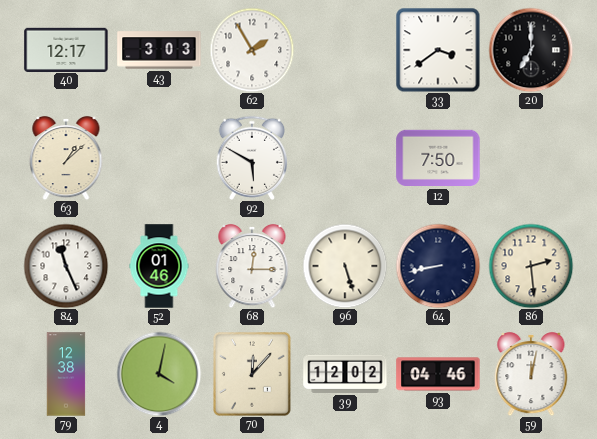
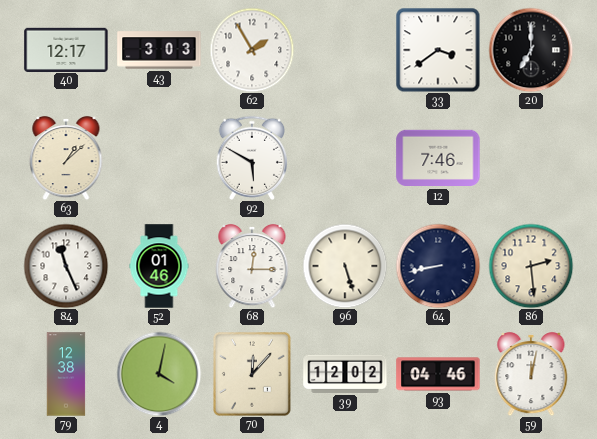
12: 7:50 -> 7:46 (438, 158)
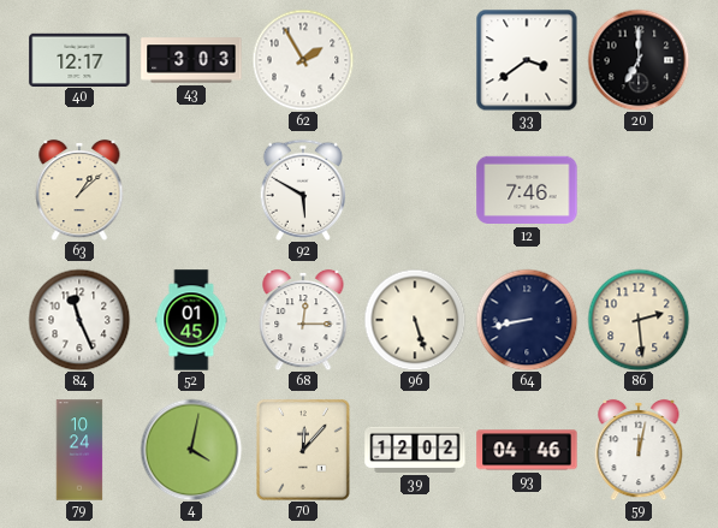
52: 01:46 -> 01:45 (191, 320)
79: 12:38 -> 10:24 (79, 450)
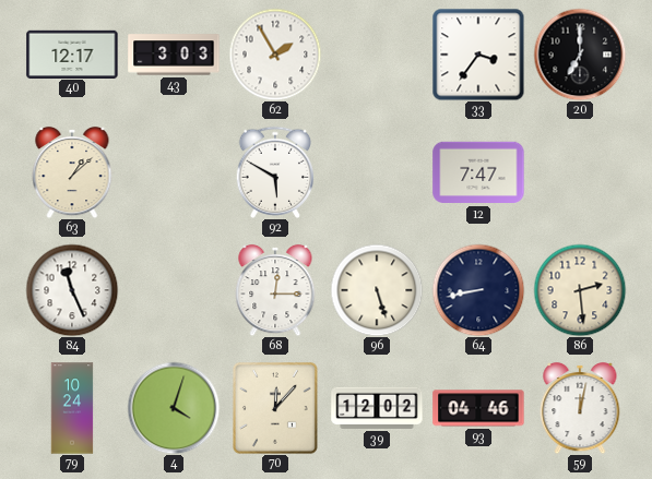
33: 3:39 -> 3:36 (478, 55)
12: 7:46 -> 7:47 (478, 172)
52: 01:45 -> none (191, 320)
4: 4:02 -> 4:03 (174, 408)
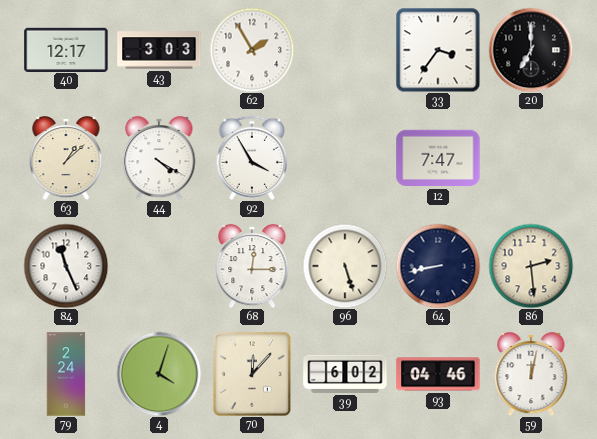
44: none -> 4:20 (159, 158)
92: 5:50 -> 3:55 (251, 158)
79: 10:24 -> 2:24 (66, 374)
39: 12:02 -> 6:02 (345, 374)
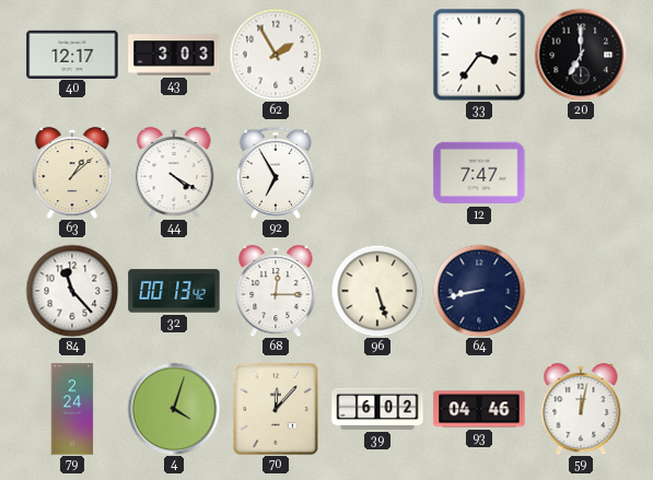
92: 3:55 -> 6:55 (275, 173)
84: 11:26 -> 11:23 (72, 291)
32: none -> 00:13 (174, 291)
86: 2:29 -> none (531, 266)
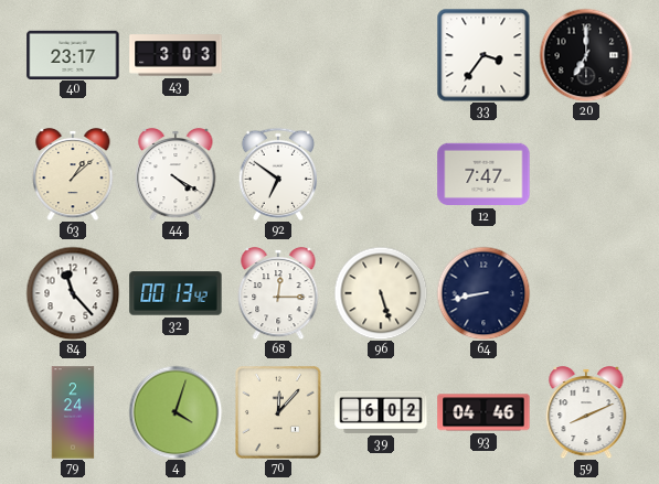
40: 12:17 -> 23:17 (73, 54)
62: 1:55 -> none (276, 55)
92: 6:55 -> 6:51 (277, 174)
59: 12:02 -> 8:11 (586, 412)
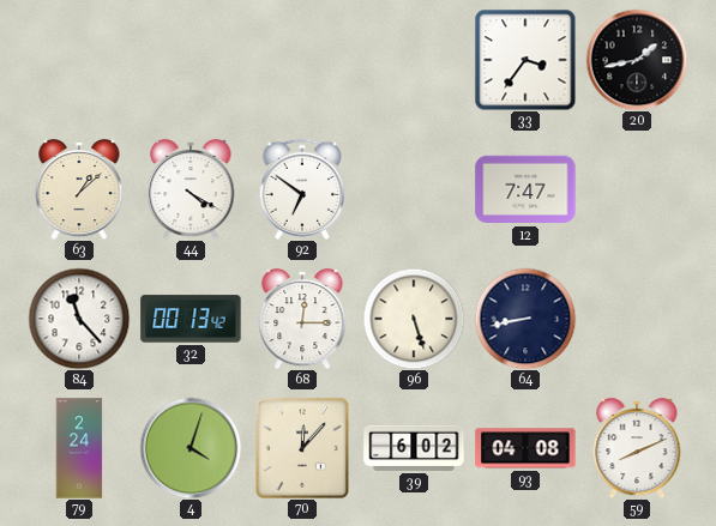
40: 23:17 -> none (73, 54)
43: 3:03 -> none (176, 55)
20: 7:00 -> 1:43 (637, 60)
93: 04:46 -> 04:08 (525, 448)
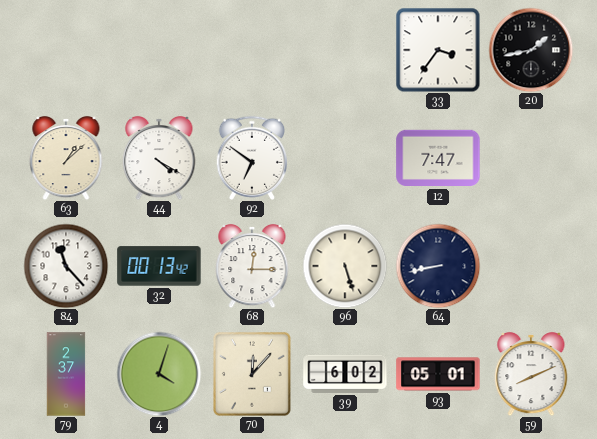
79: 2:24 -> 2:37 (66, 374)
93: 04:08 -> 05:01 (438, 374)
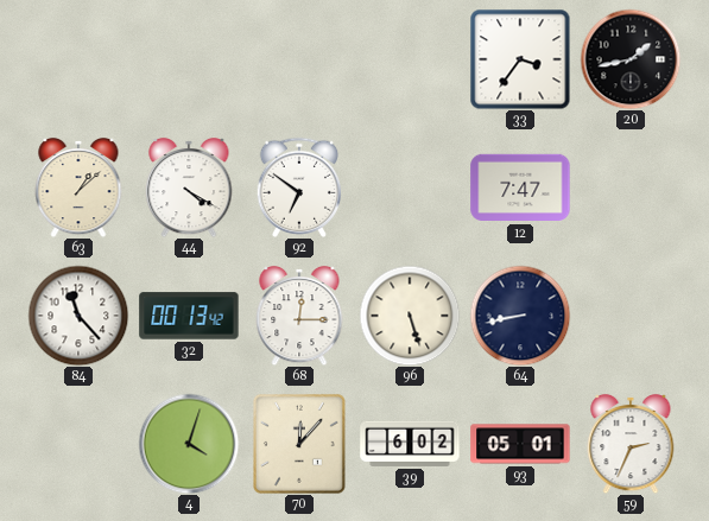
79: 2:37 -> none (66, 374)
59: 8:11 -> 2:34 (631, 444)
